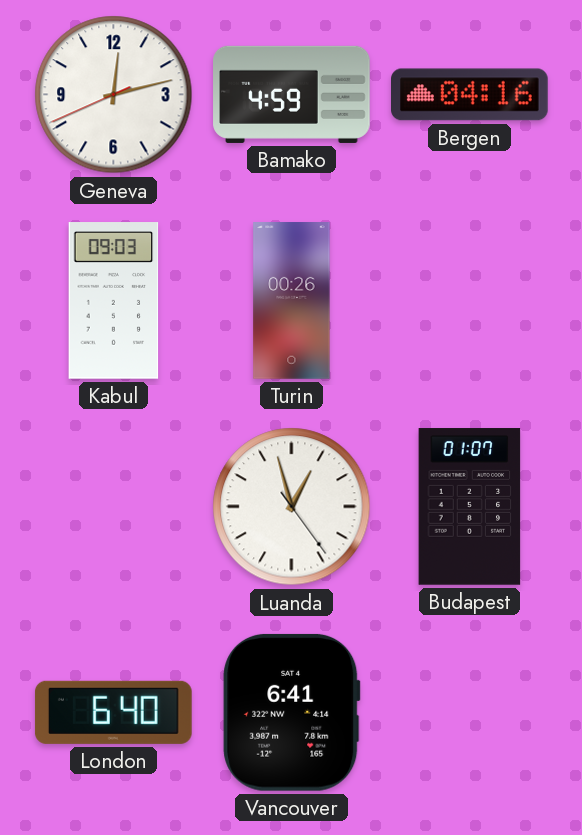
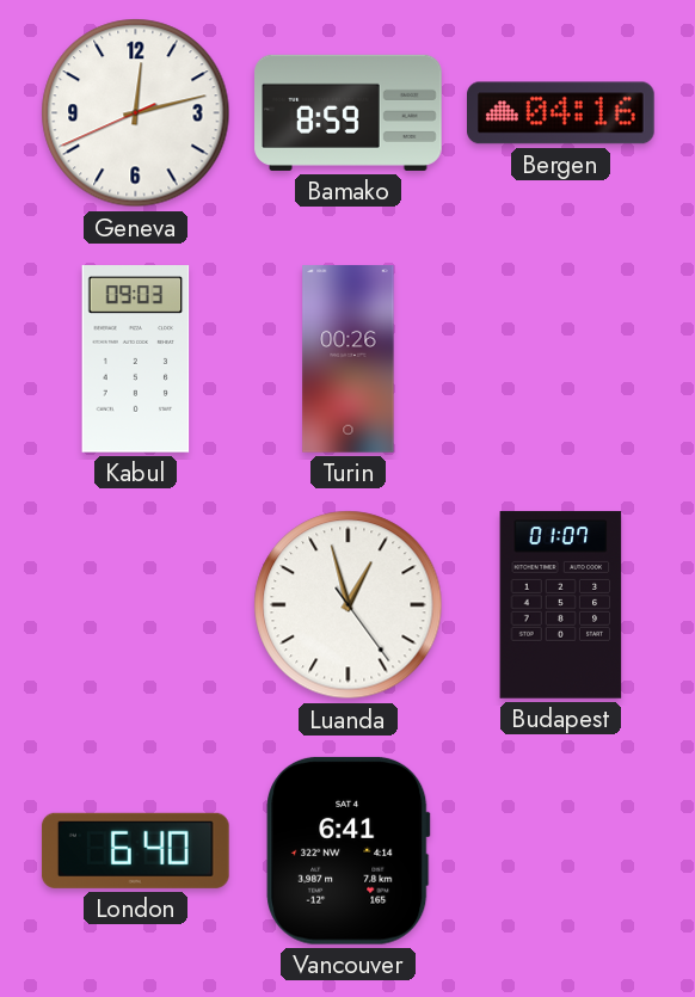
Bamako: 4:59 -> 8:59 (349, 112)
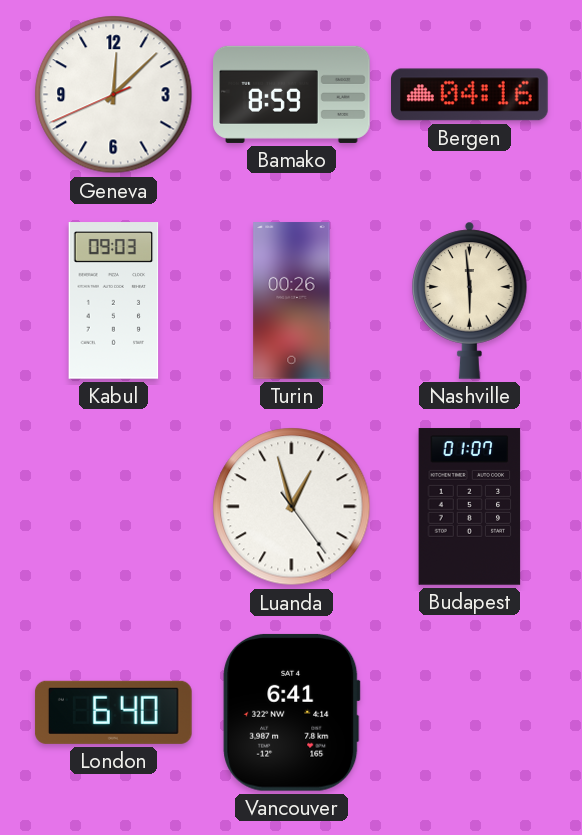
Geneva: 12:12 -> 12:07 (114, 95)
Nashville: none -> 5:59 (470, 300)
